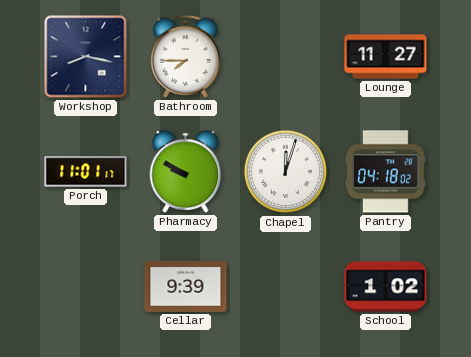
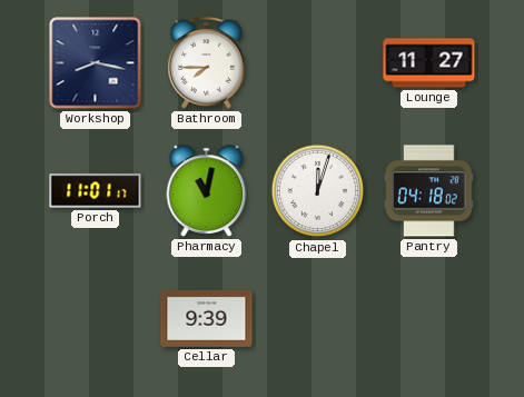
Pharmacy: 9:50 -> 11:02 (207, 191)
School: 1:02 -> none (386, 287)
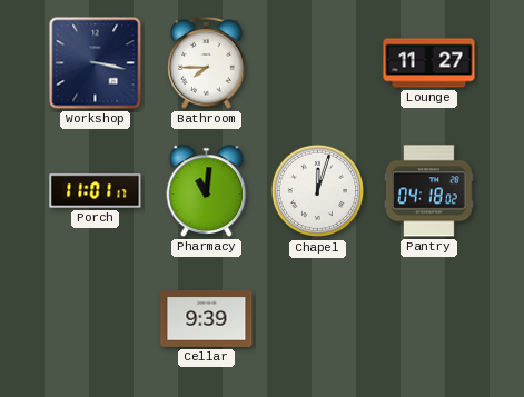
Workshop: 8:17 -> 3:17 (96, 63)
Pharmacy: 11:02 -> 11:01 (207, 191)
